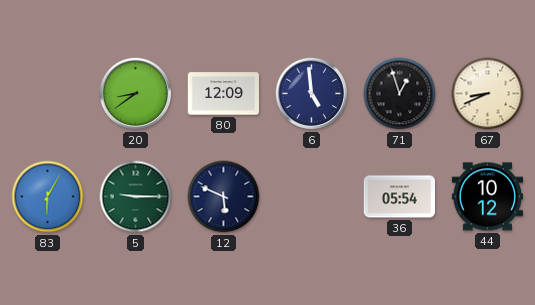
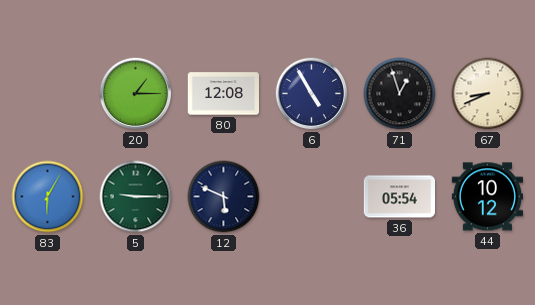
20: 8:39 -> 1:15 (136, 94)
80: 12:09 -> 12:08 (224, 94)
6: 4:59 -> 4:55 (312, 94)
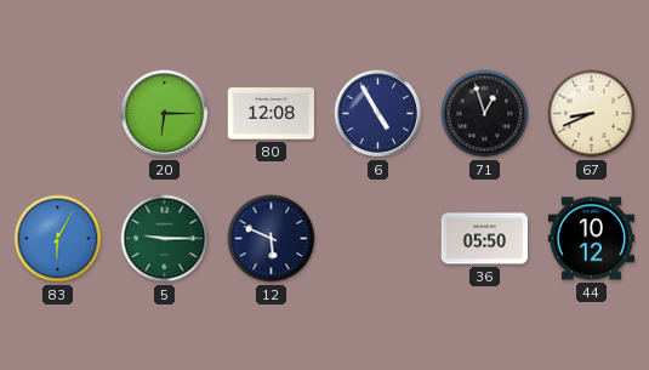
20: 1:15 -> 6:15 (165, 114)
36: 05:54 -> 05:50 (484, 239)
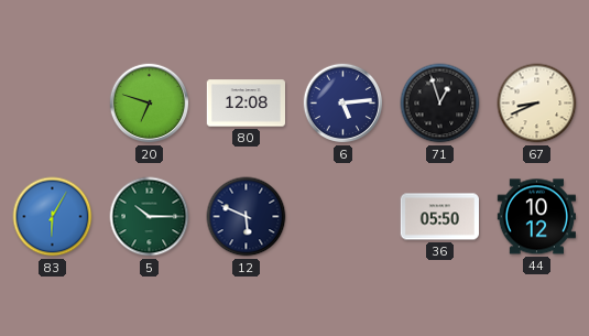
20: 6:15 -> 6:48 (150, 104)
6: 4:55 -> 5:14 (343, 104)
5: 9:15 -> 10:15 (150, 217)
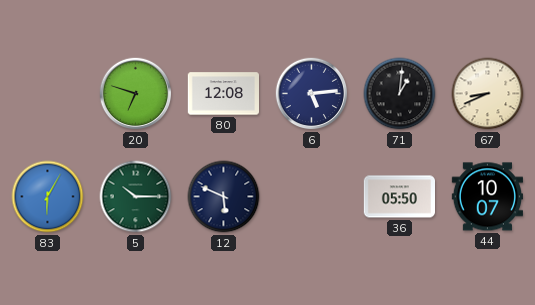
71: 12:57 -> 1:01 (400, 94)
44: 10:12 -> 10:07 (487, 197)
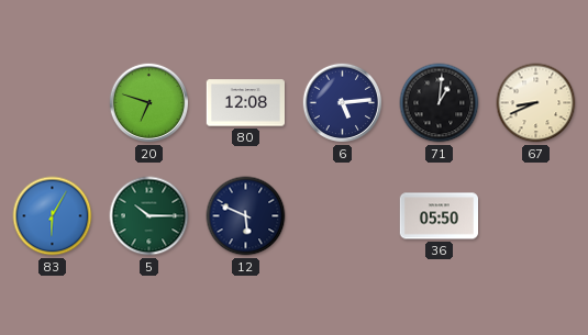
44: 10:07 -> none (487, 197)
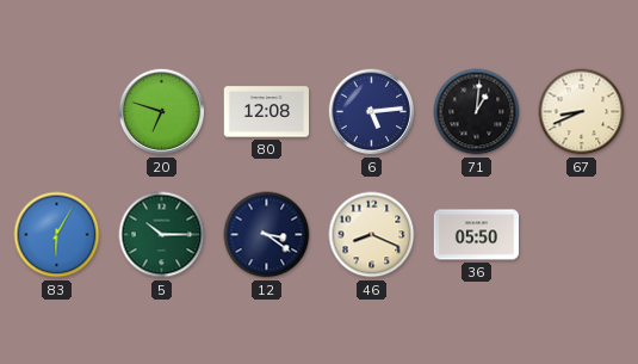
12: 5:49 -> 3:21 (267, 235)
46: none -> 8:19 (372, 235)
